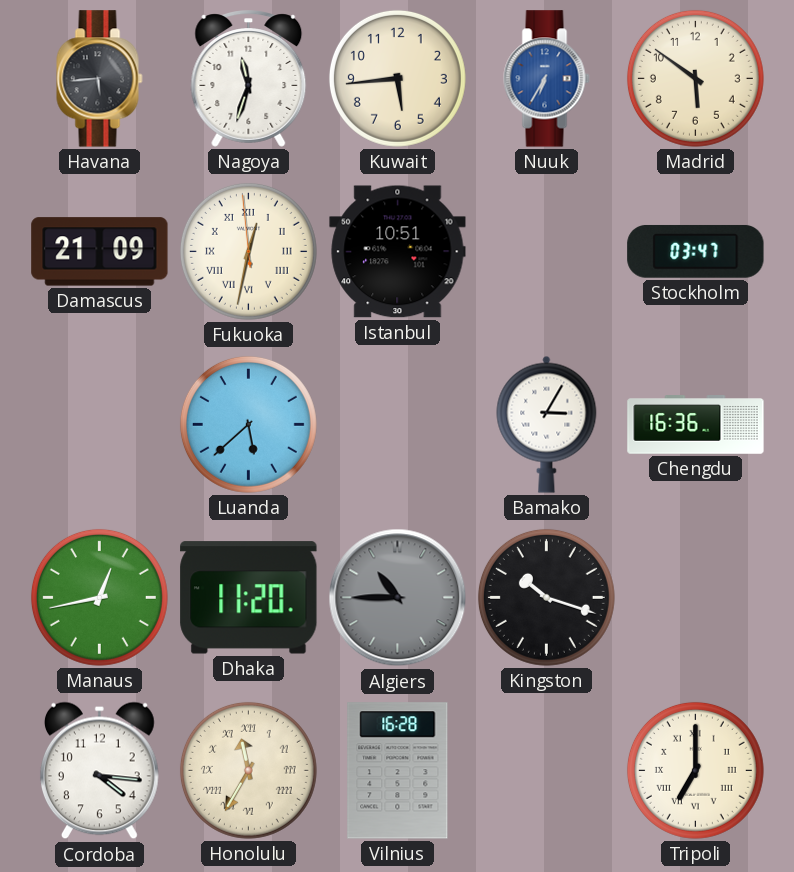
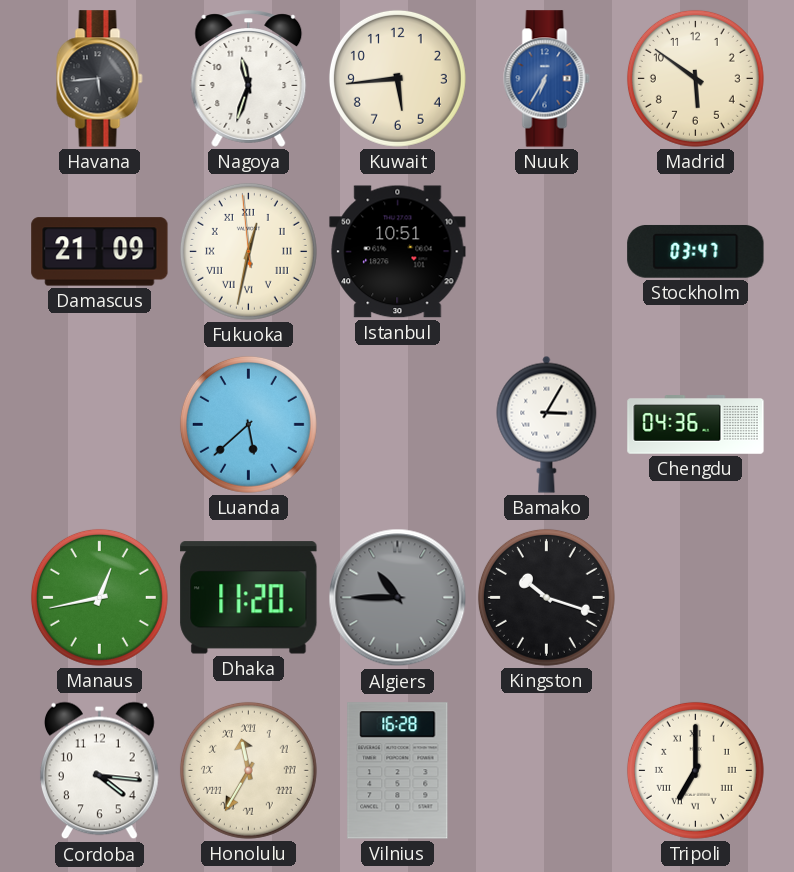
Chengdu: 16:36 -> 04:36 (696, 425)
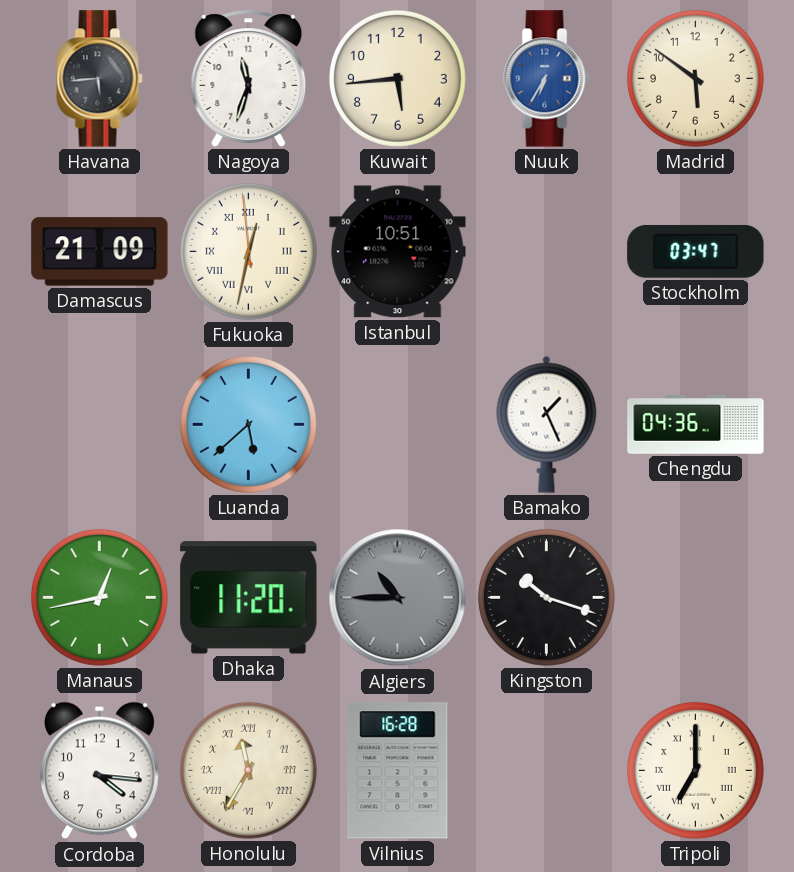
Bamako: 3:05 -> 1:26 (547, 424)
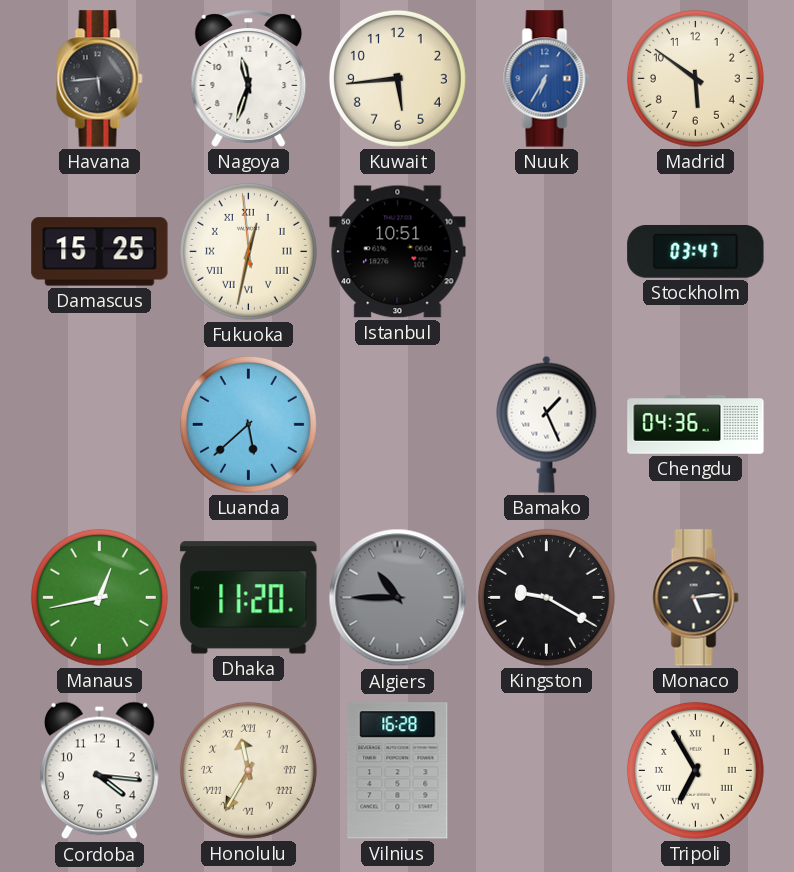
Damascus: 21:09 -> 15:25 (100, 252)
Kingston: 10:18 -> 9:20 (546, 597)
Monaco: none -> 5:14 (696, 598)
Tripoli: 7:00 -> 6:55 (695, 770)
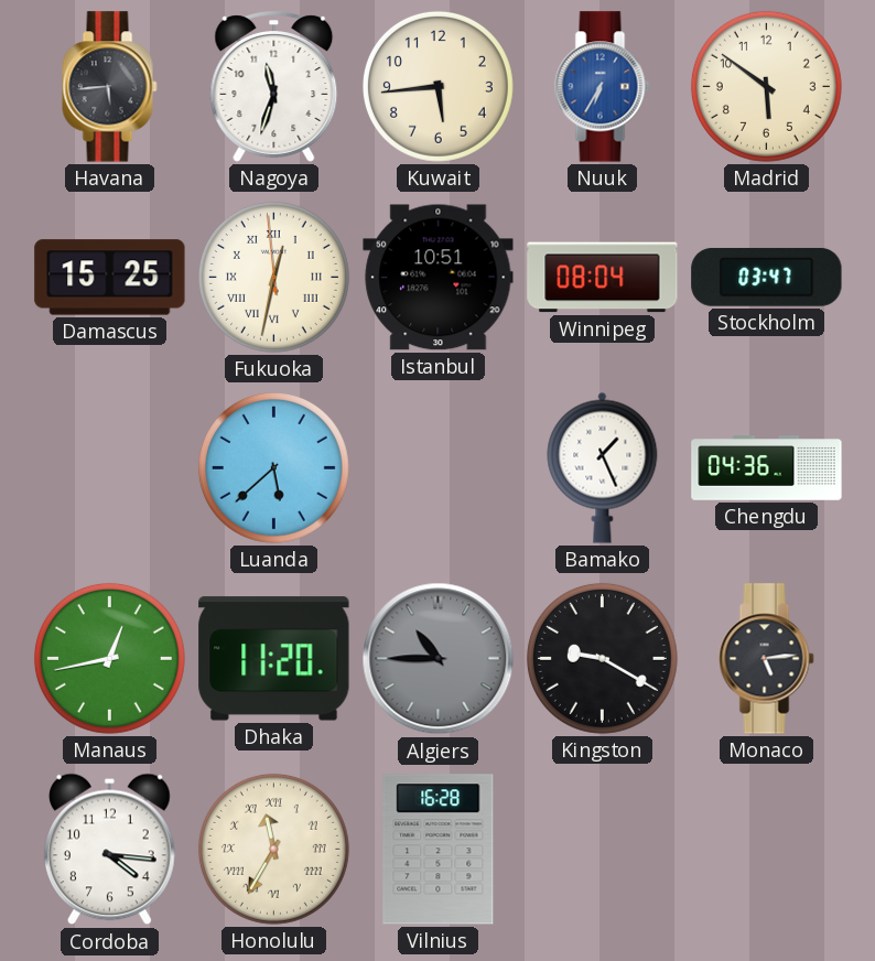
Winnipeg: none -> 08:04 (603, 278)
Tripoli: 6:55 -> none (695, 770)
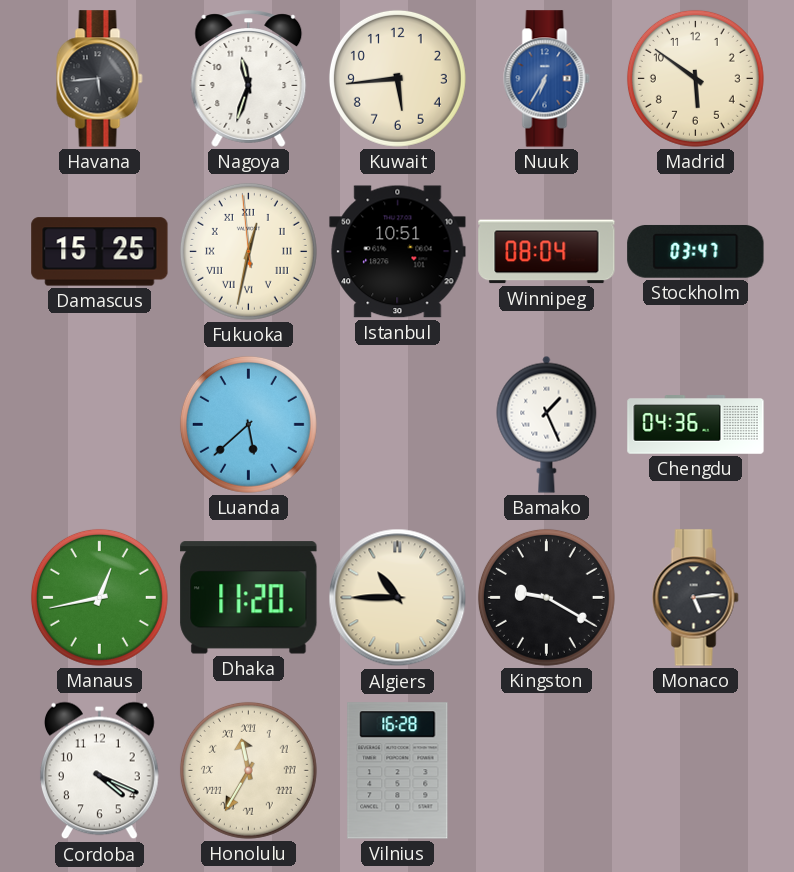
Algiers dial: grey -> cream (398, 598)
Cordoba: 4:16 -> 4:19 (99, 771)
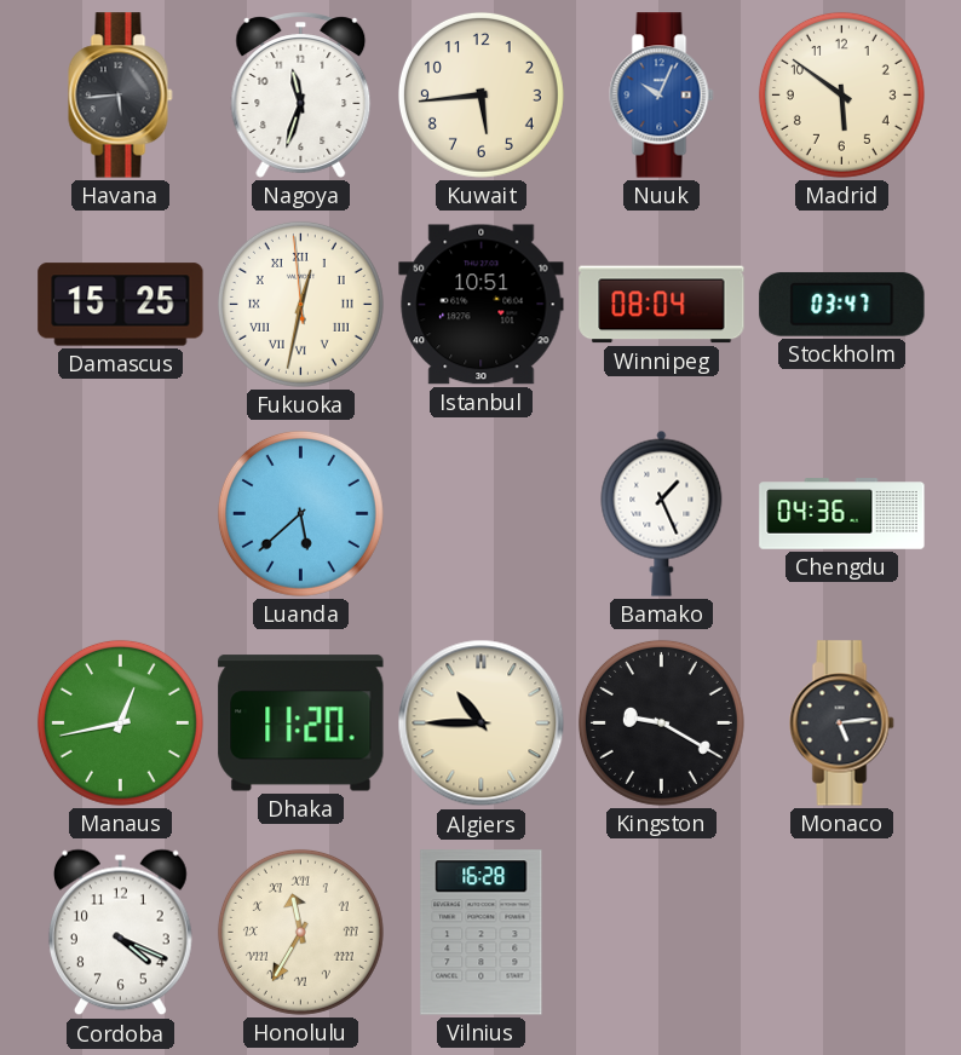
Nuuk: 6:35 -> 10:04 (662, 96)
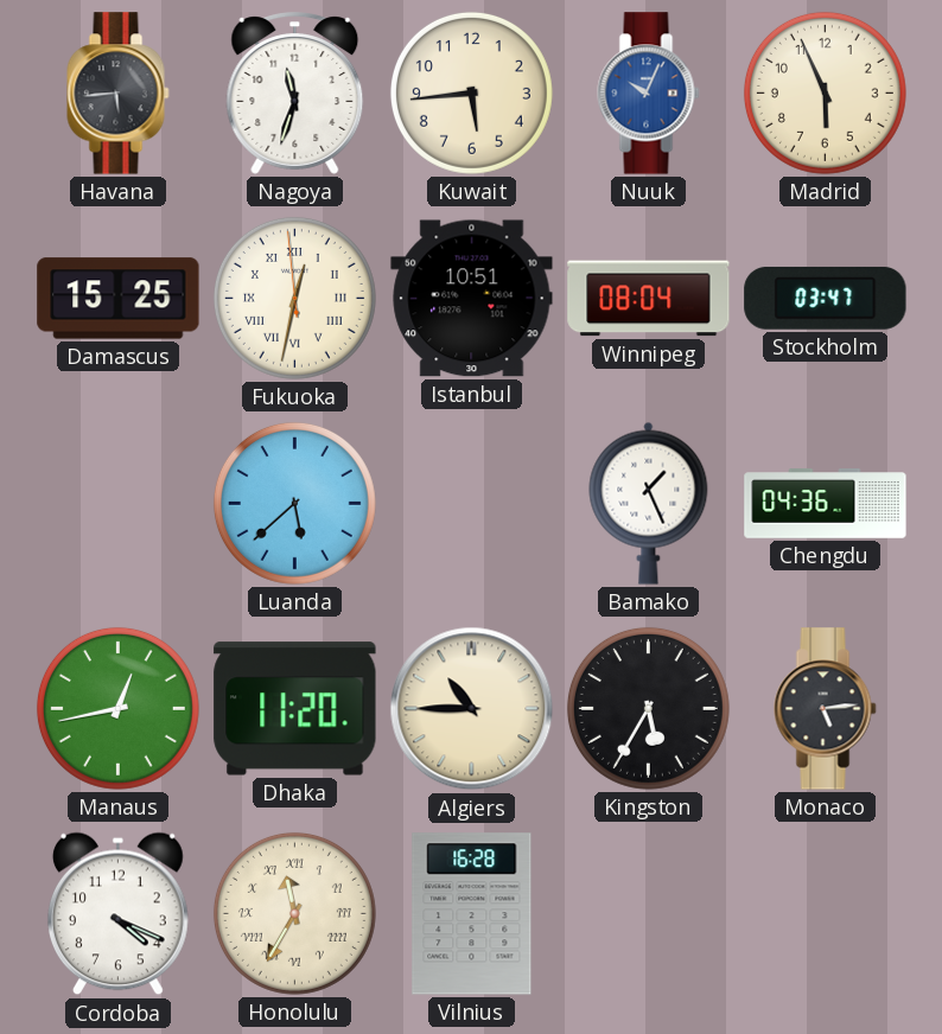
Madrid: 5:51 -> 5:56 (825, 92)
Kingston: 9:20 -> 5:35 (648, 708)
